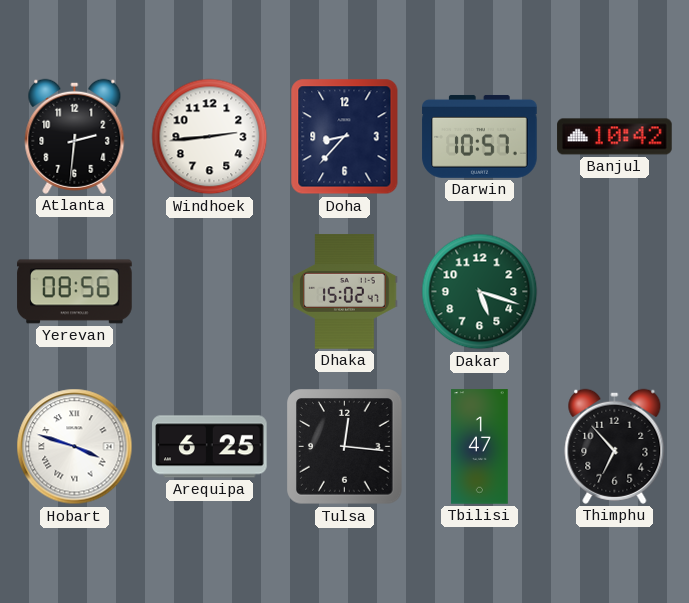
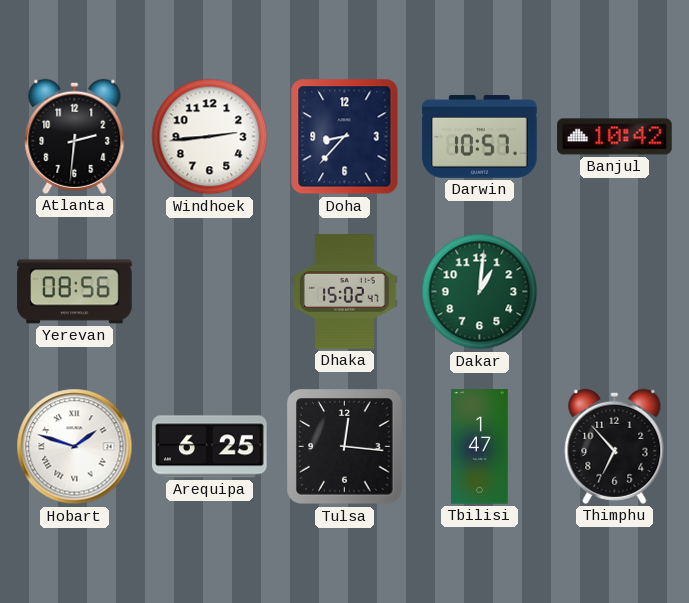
Dakar: 5:18 -> 1:01 (480, 292)
Hobart: 3:48 -> 1:48 (75, 447)
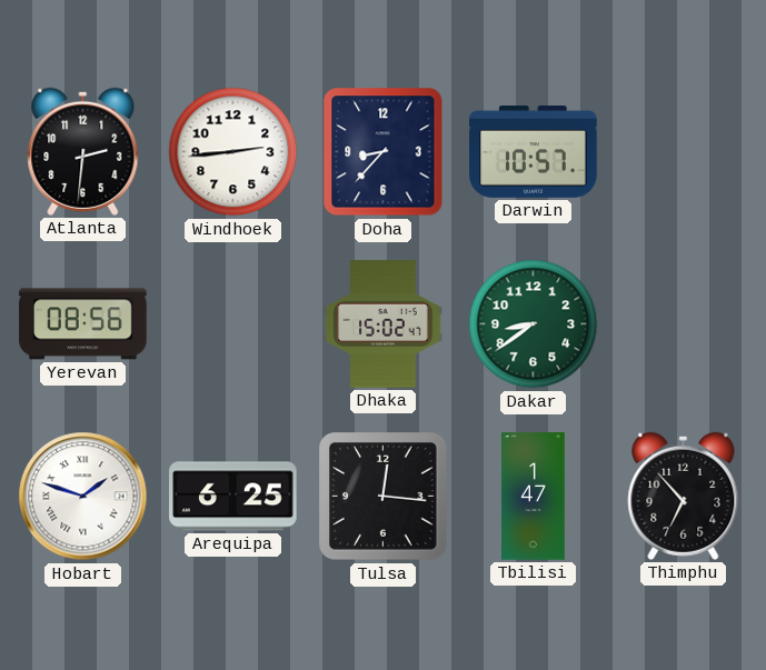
Banjul: 10:42 -> none (615, 137)
Dakar: 1:01 -> 8:39 (534, 324)
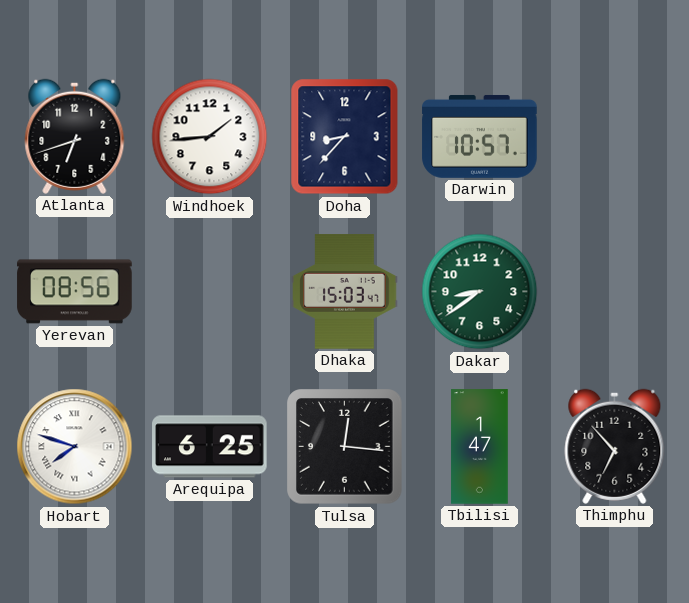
Atlanta: 2:31 -> 6:42 (75, 136)
Windhoek: 2:44 -> 1:44 (210, 137)
Dhaka: 15:02 -> 15:03 (345, 292)
Hobart: 1:48 -> 7:48 (75, 447)
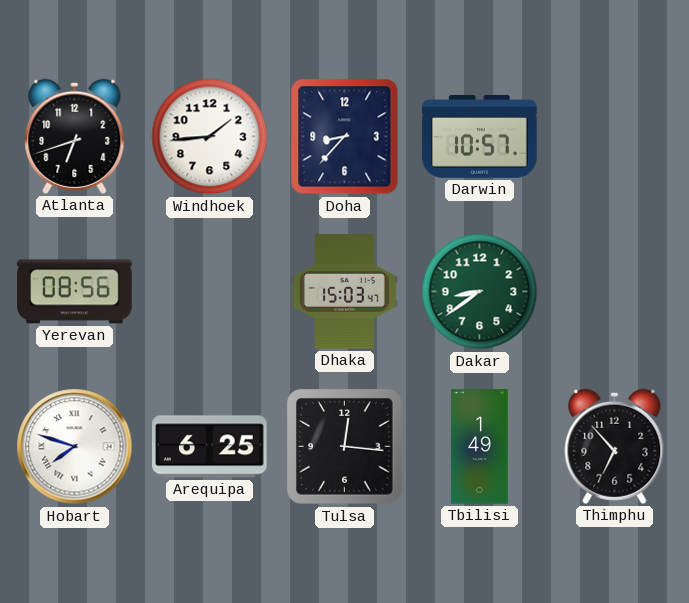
Tbilisi: 1:47 -> 1:49 (480, 447)
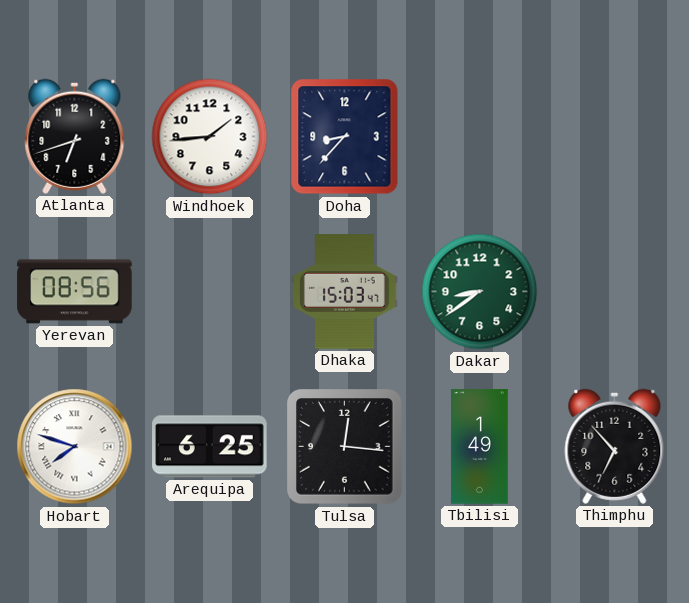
Darwin: 10:57 -> none (480, 136)
